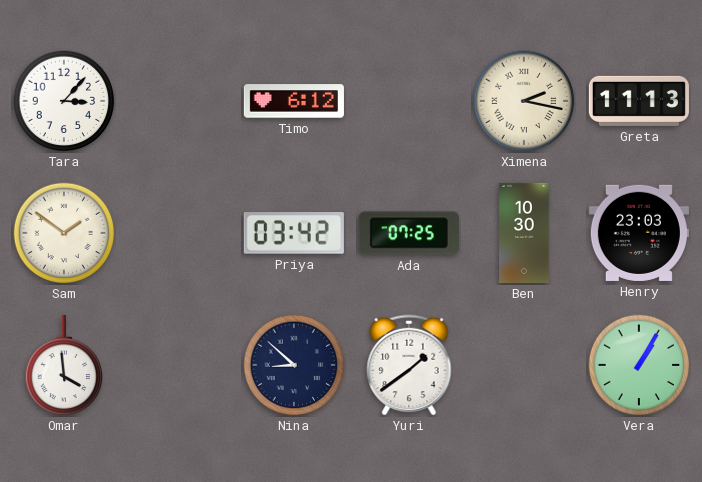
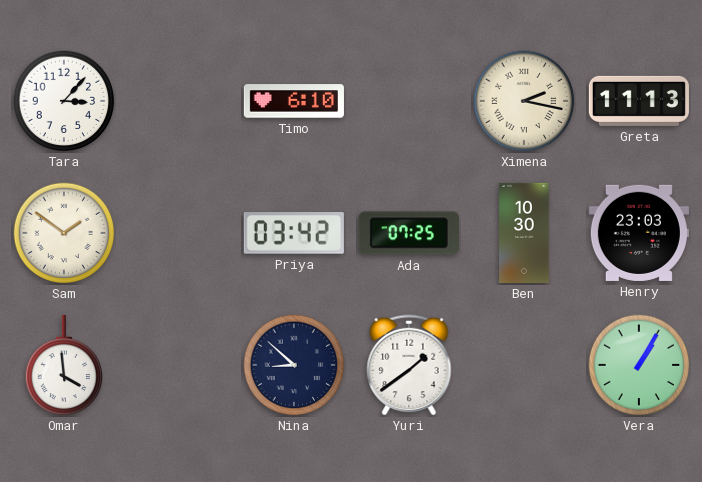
Timo: 6:12 -> 6:10 (294, 101)
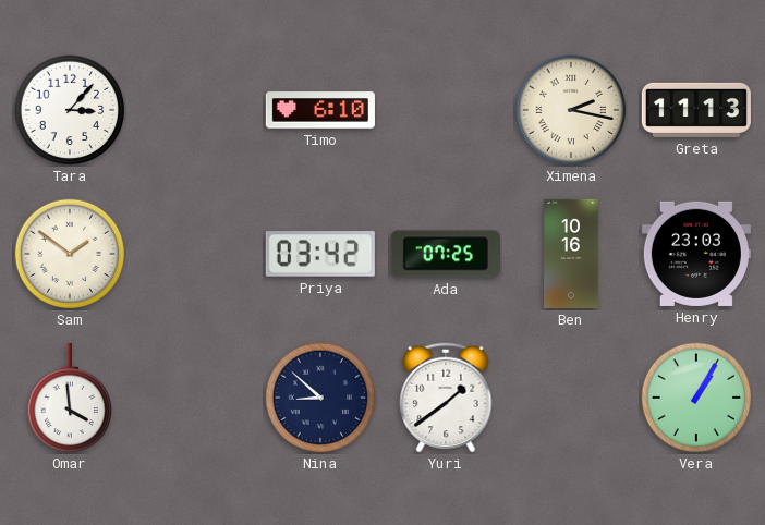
Ben: 10:30 -> 10:16 (571, 254)
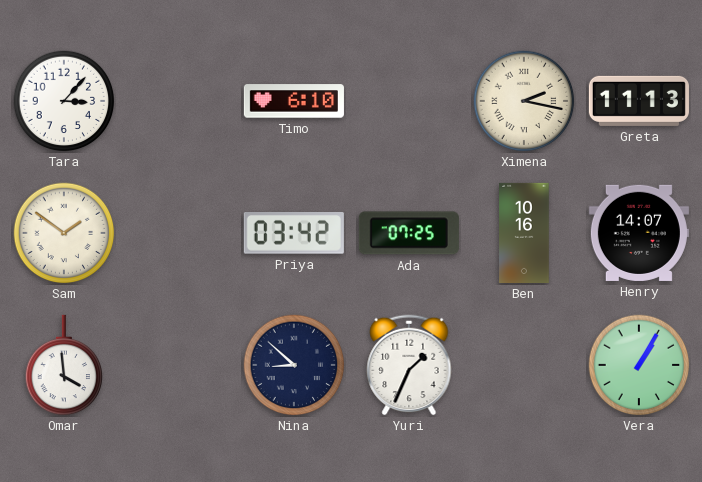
Henry: 23:03 -> 14:07 (639, 233)
Yuri: 1:39 -> 1:34 (409, 365)
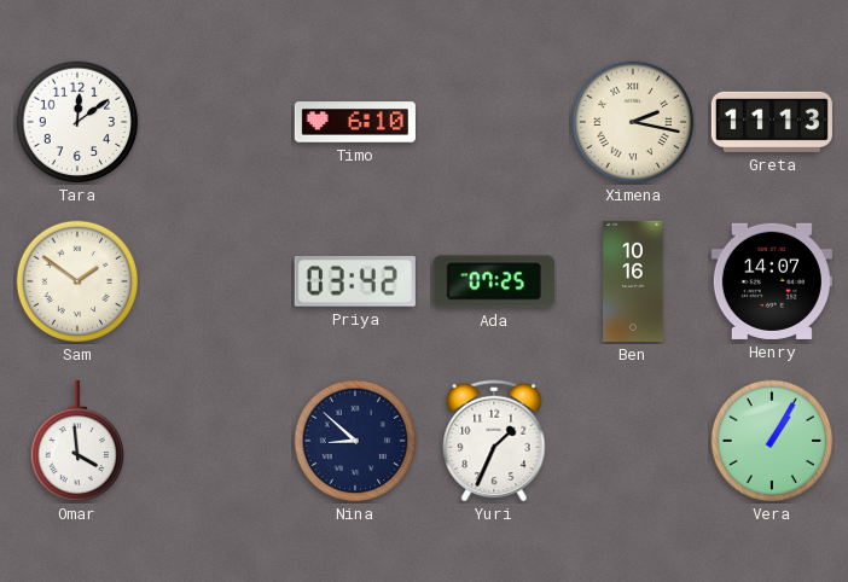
Tara: 3:07 -> 12:09 (77, 122)
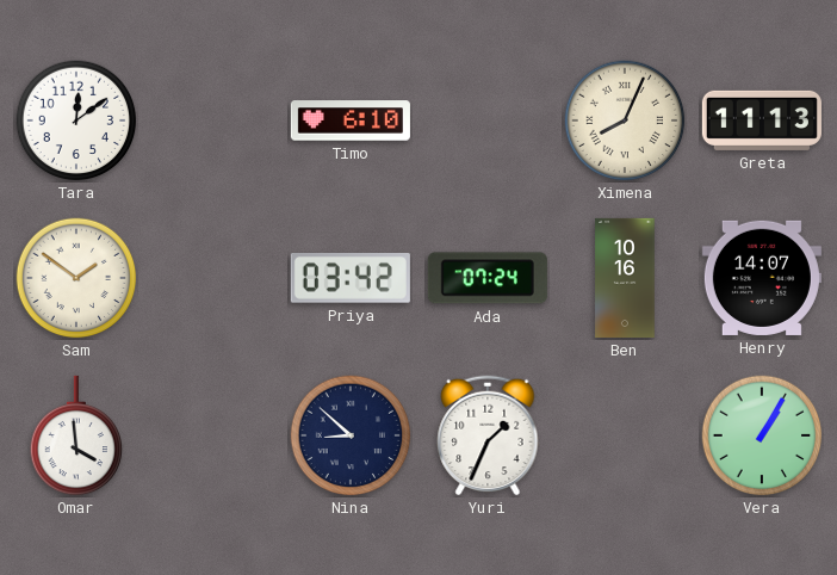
Ximena: 2:17 -> 8:04 (625, 120)
Ada: 07:25 -> 07:24 (488, 278)
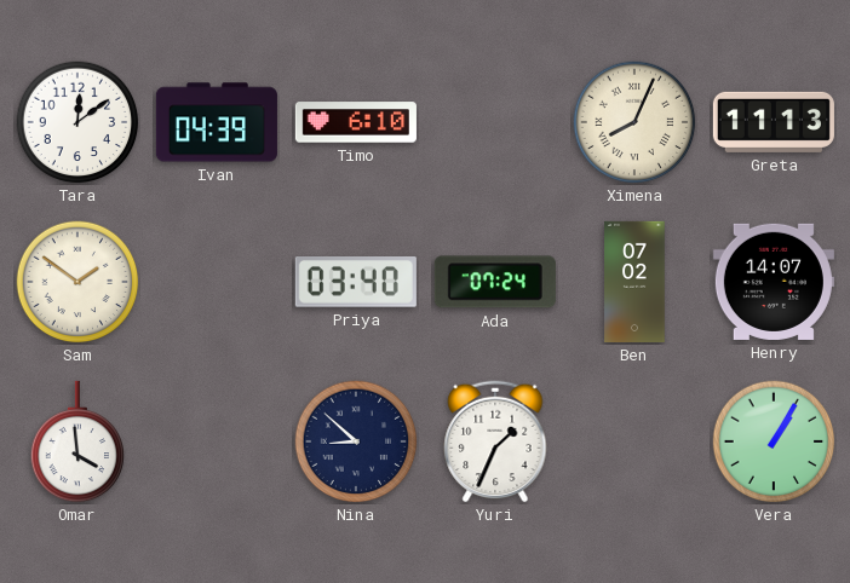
Ivan: none -> 04:39 (217, 122)
Priya: 03:42 -> 03:40 (356, 283)
Ben: 10:16 -> 07:02 (634, 282)
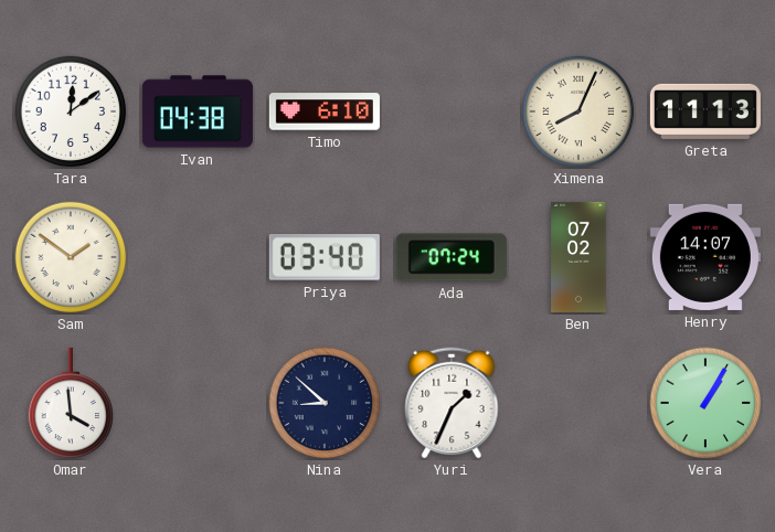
Ivan: 04:39 -> 04:38 (198, 111)
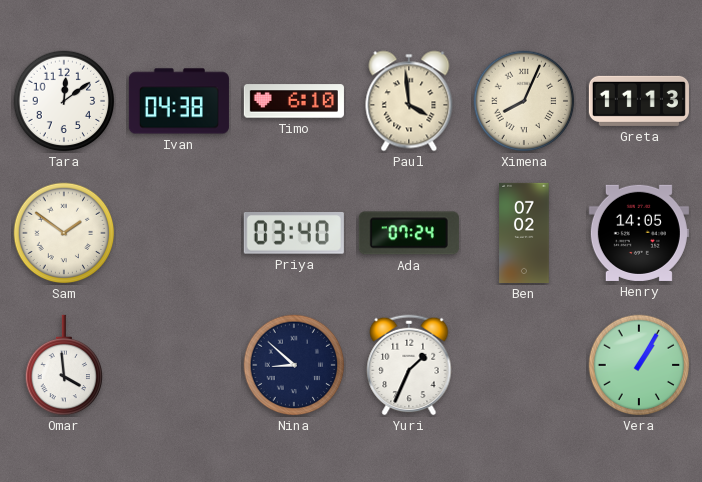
Paul: none -> 3:59 (409, 101)
Henry: 14:07 -> 14:05 (639, 233)
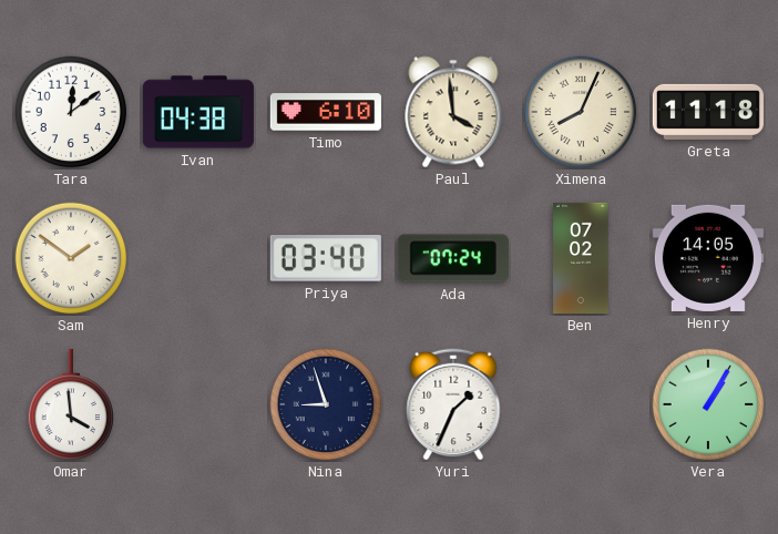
Greta: 11:13 -> 11:18 (708, 112)
Nina: 8:52 -> 8:57 (326, 404)
